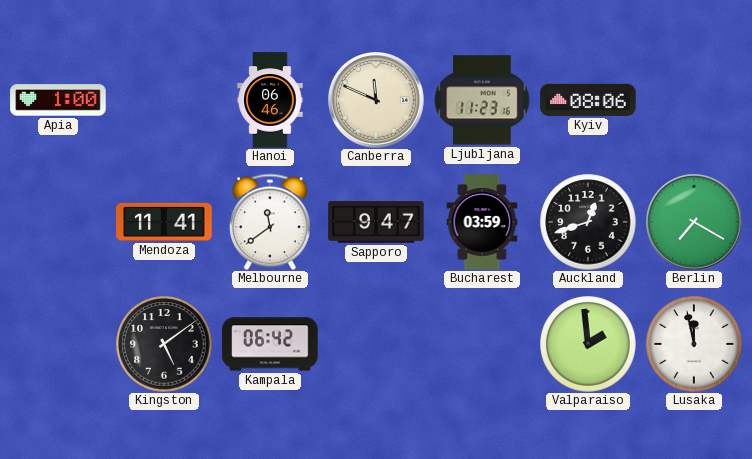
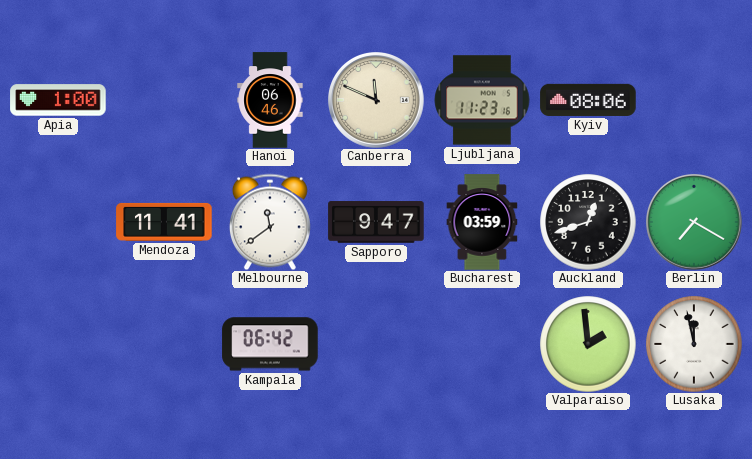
Kingston: 5:09 -> none (164, 344)
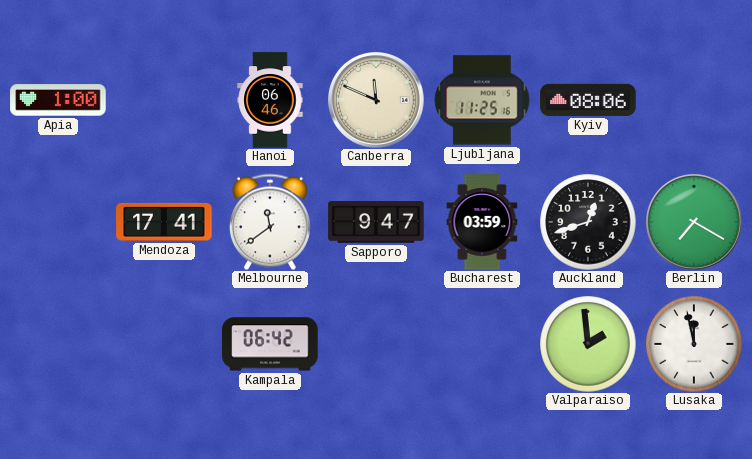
Ljubljana: 11:23 -> 11:25 (482, 100)
Mendoza: 11:41 -> 17:41 (164, 222)
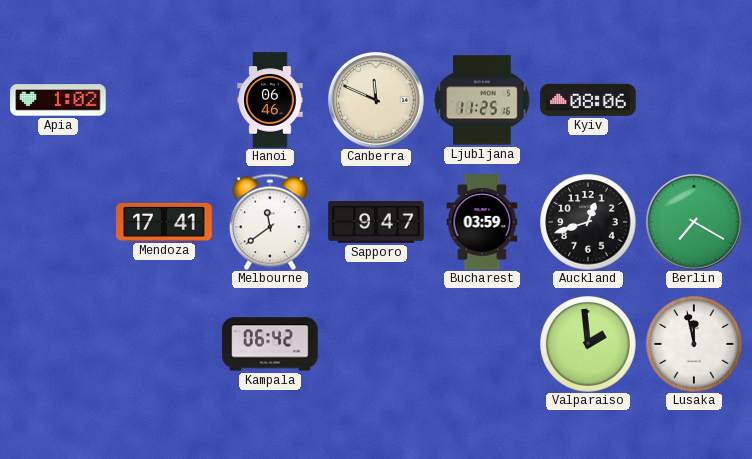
Apia: 1:00 -> 1:02 (58, 100)
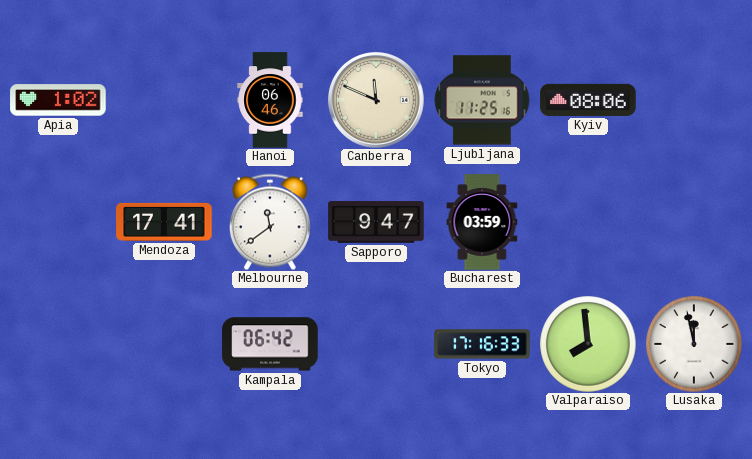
Auckland: 12:42 -> none (588, 222)
Berlin: 7:20 -> none (694, 222)
Tokyo: none -> 17:16 (482, 344)
Valparaiso: 1:59 -> 7:59 (588, 344)
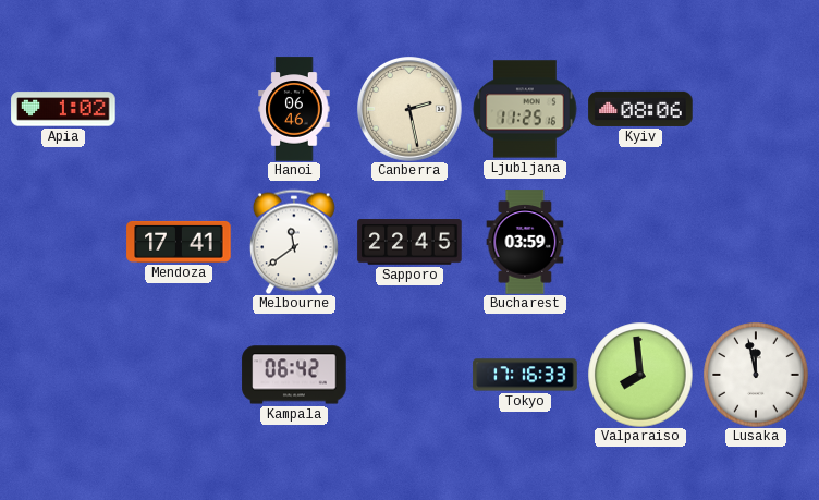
Canberra: 11:49 -> 2:28 (409, 109)
Sapporo: 9:47 -> 22:45 (409, 242)
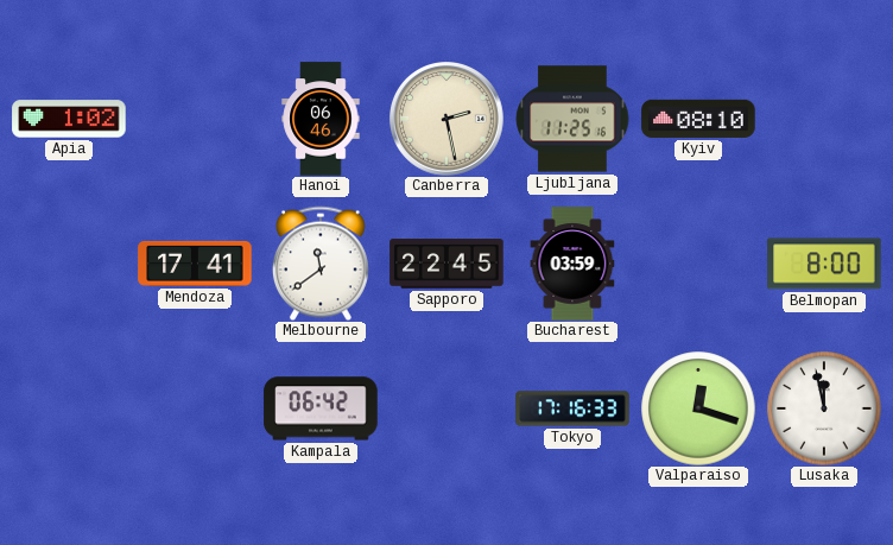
Kyiv: 08:06 -> 08:10 (698, 119)
Belmopan: none -> 8:00 (824, 264)
Valparaiso: 7:59 -> 12:18 (698, 408)
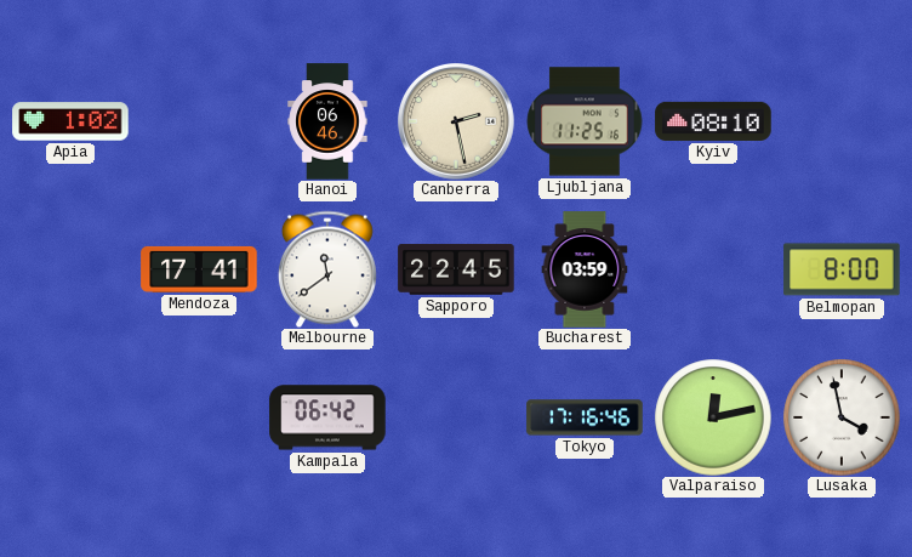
Tokyo: 17:16:33 -> 17:16:46 (585, 417)
Valparaiso: 12:18 -> 12:13 (713, 417)
Lusaka: 11:58 -> 3:58 (842, 417)
